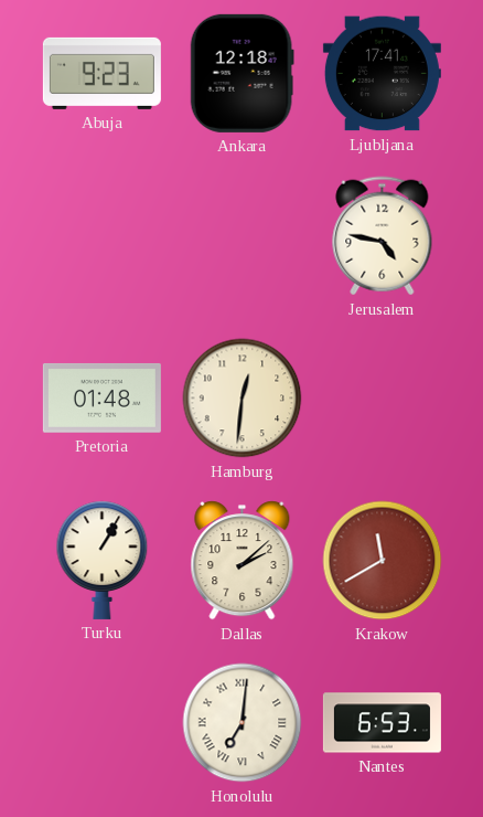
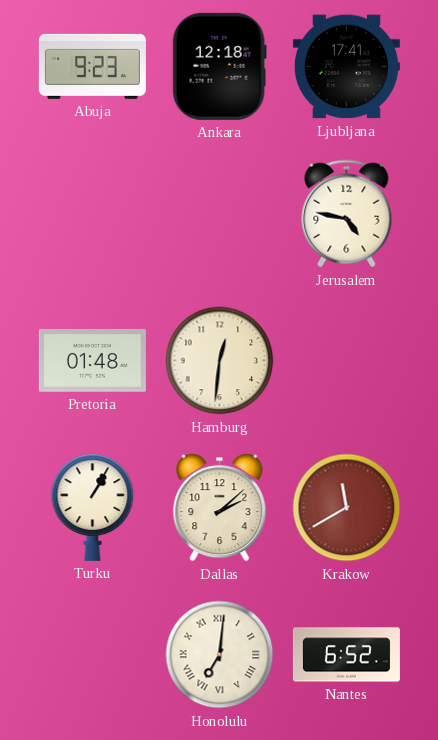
Nantes: 6:53 -> 6:52 (346, 655)
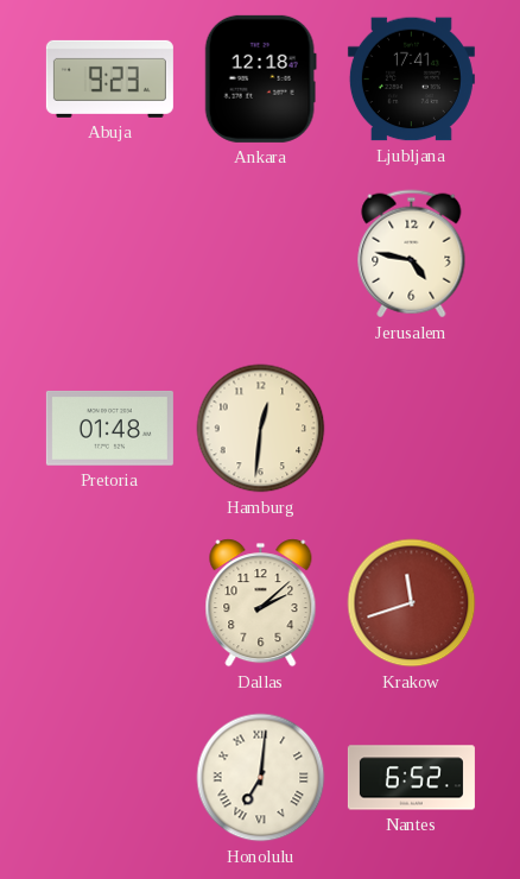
Turku: 1:05 -> none (93, 507)
Krakow: 11:40 -> 11:42 (412, 603)
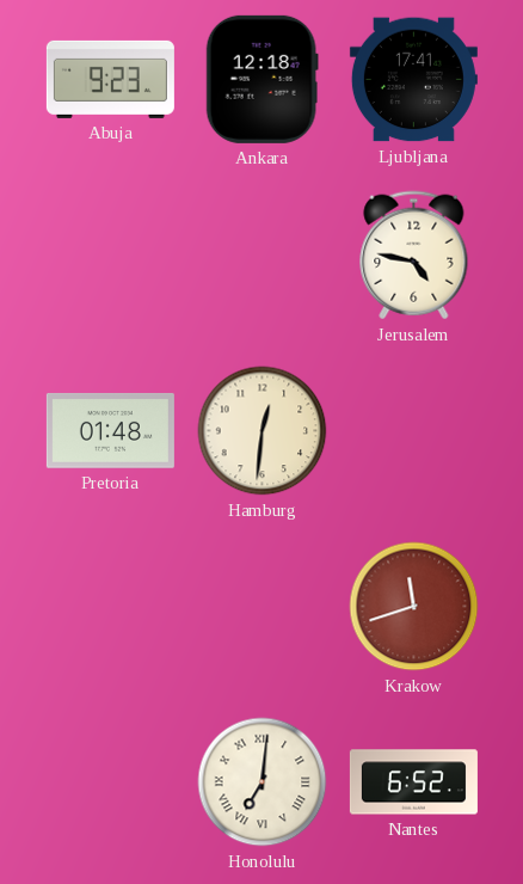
Dallas: 2:08 -> none (261, 603)
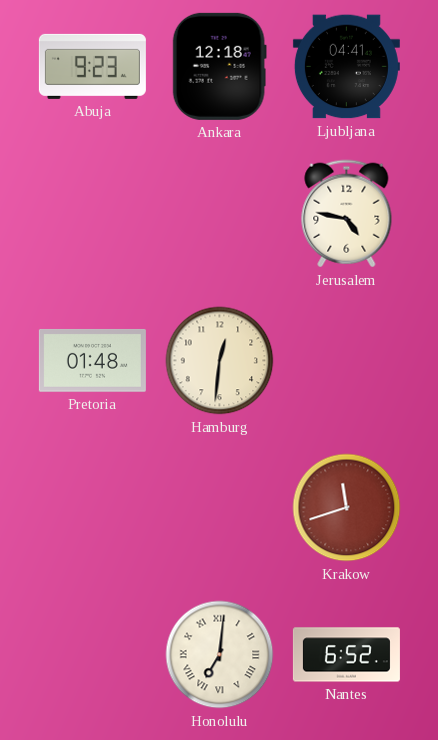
Ljubljana: 17:41 -> 04:41 (346, 67)
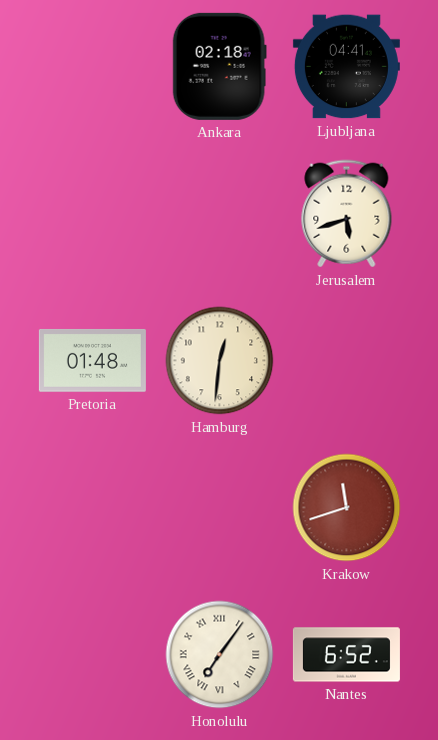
Abuja: 9:23 -> none (92, 66)
Ankara: 12:18 -> 02:18 (219, 66)
Jerusalem: 4:47 -> 5:42 (347, 214)
Honolulu: 7:01 -> 7:06 (220, 655)
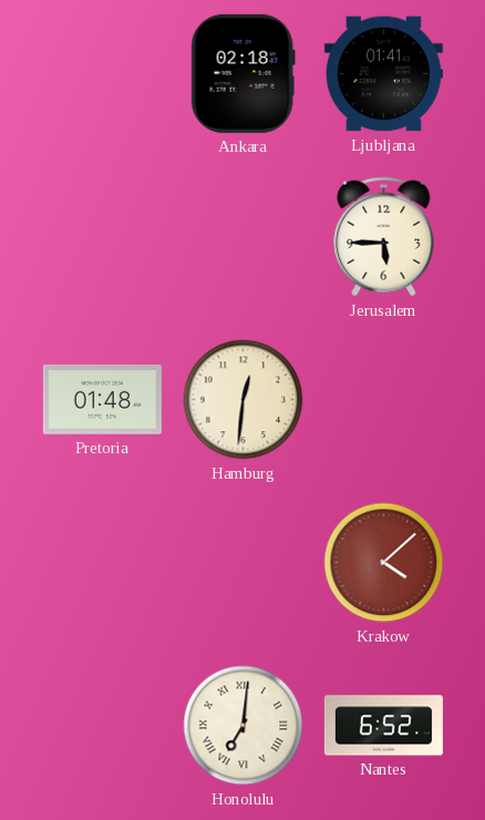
Ljubljana: 04:41 -> 01:41 (383, 74)
Jerusalem: 5:42 -> 5:45 (384, 237)
Krakow: 11:42 -> 4:08 (384, 563)
Honolulu: 7:06 -> 7:01 (244, 726)
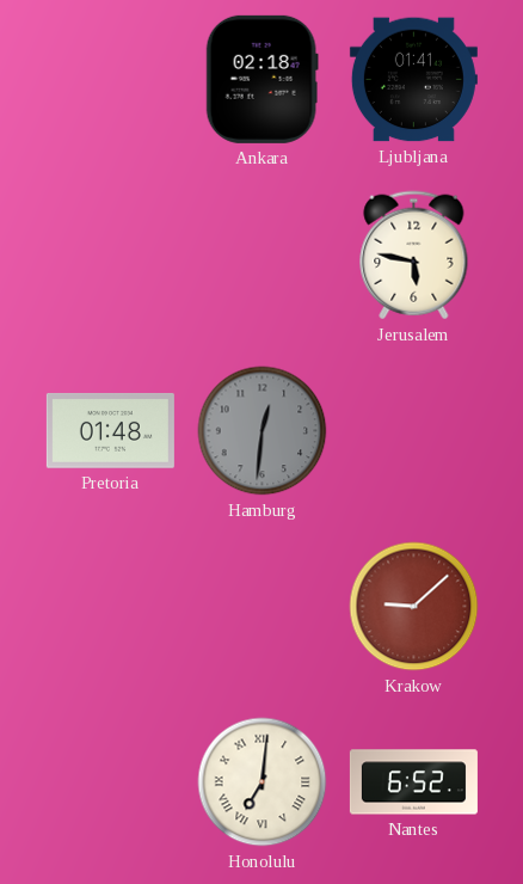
Jerusalem: 5:45 -> 5:47 (414, 256)
Hamburg dial: cream -> grey (263, 431)
Krakow: 4:08 -> 9:08 (414, 607)
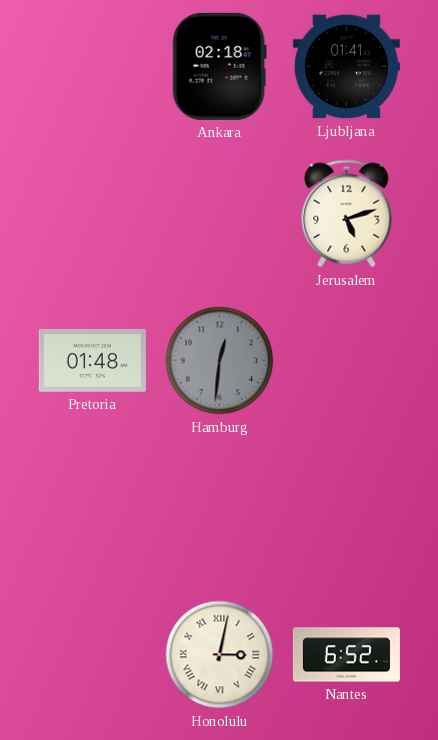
Jerusalem: 5:47 -> 5:12 (347, 214)
Krakow: 9:08 -> none (414, 607)
Honolulu: 7:01 -> 3:02 (220, 655)
